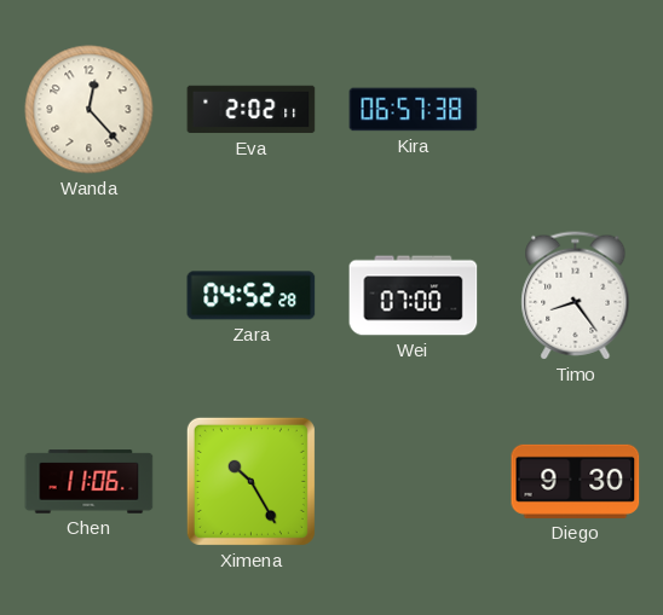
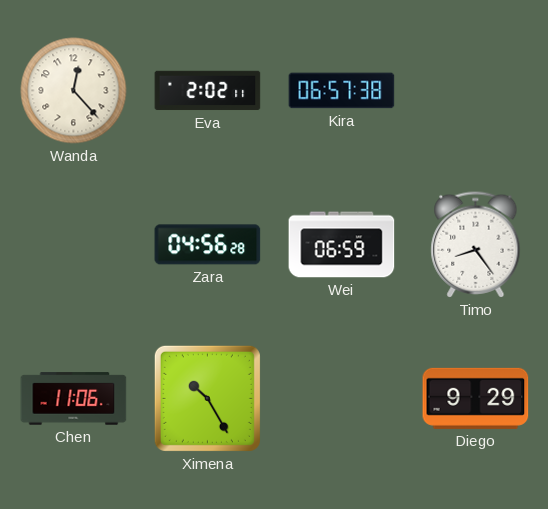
Zara: 04:52 -> 04:56 (208, 245)
Wei: 07:00 -> 06:59 (342, 245)
Diego: 9:30 -> 9:29 (476, 398)
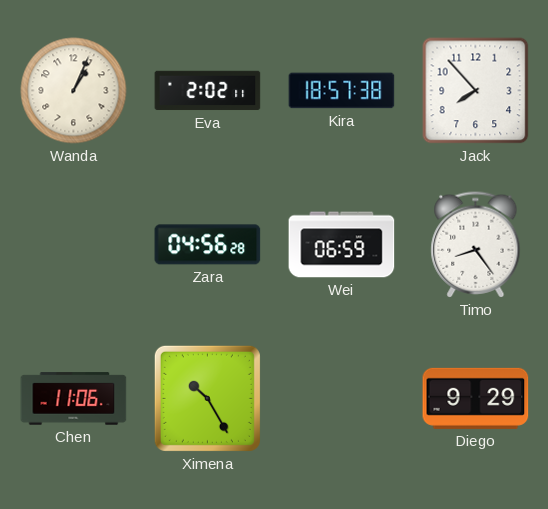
Wanda: 12:23 -> 1:04 (74, 91)
Kira: 06:57 -> 18:57 (342, 91)
Jack: none -> 7:53 (476, 91)
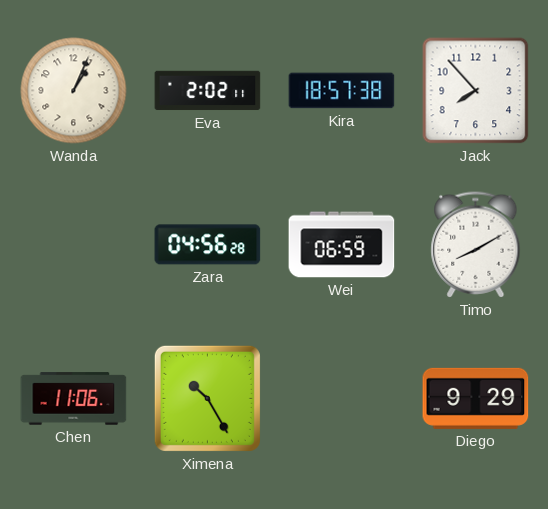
Timo: 8:24 -> 8:10 (476, 245)
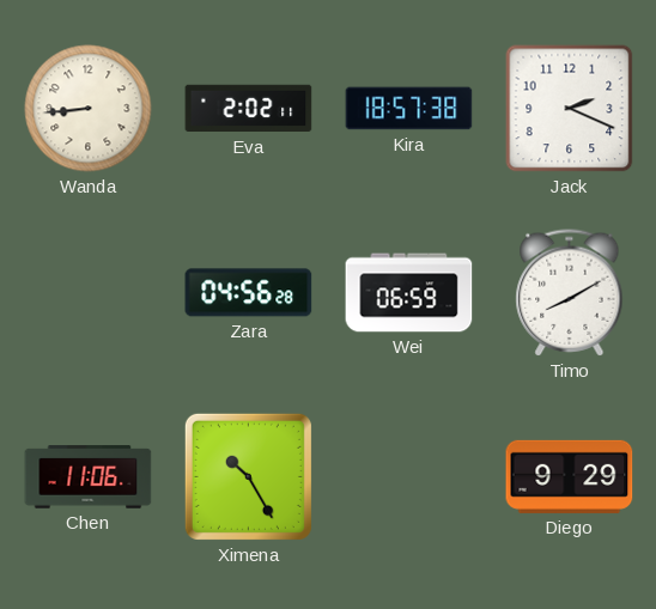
Wanda: 1:04 -> 8:44 (89, 109)
Jack: 7:53 -> 2:19 (570, 109)
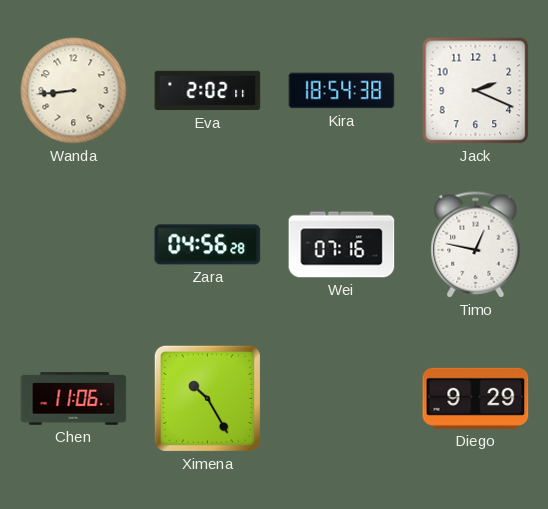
Kira: 18:57 -> 18:54 (342, 91)
Wei: 06:59 -> 07:16 (342, 245)
Timo: 8:10 -> 12:47 (476, 245)
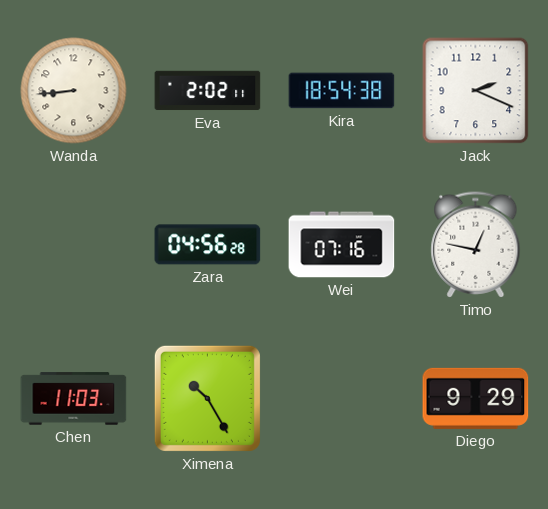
Chen: 11:06 -> 11:03 (74, 399)
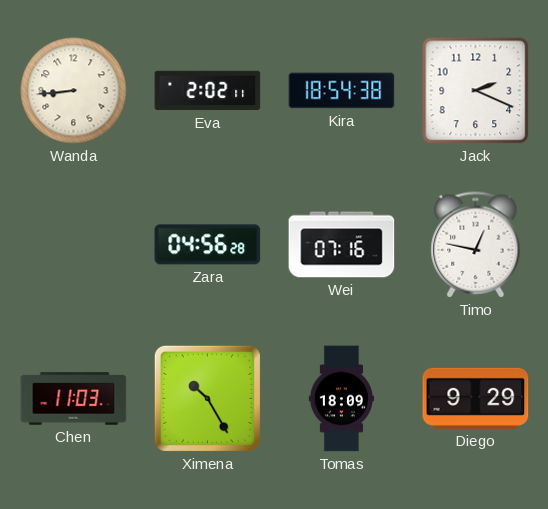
Tomas: none -> 18:09 (341, 399)
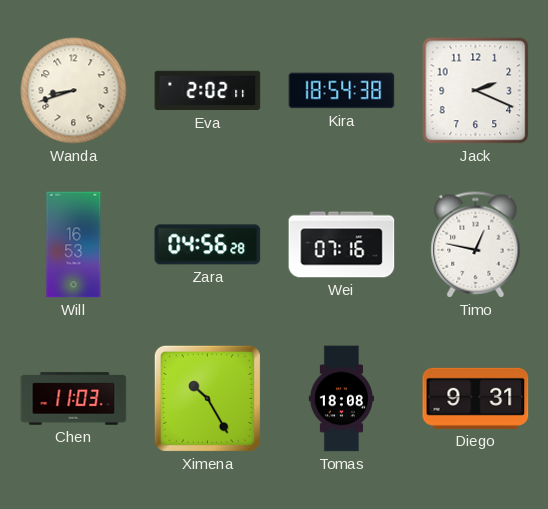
Wanda: 8:44 -> 8:42 (74, 91)
Will: none -> 16:53 (74, 245)
Tomas: 18:09 -> 18:08 (341, 399)
Diego: 9:29 -> 9:31 (476, 398)
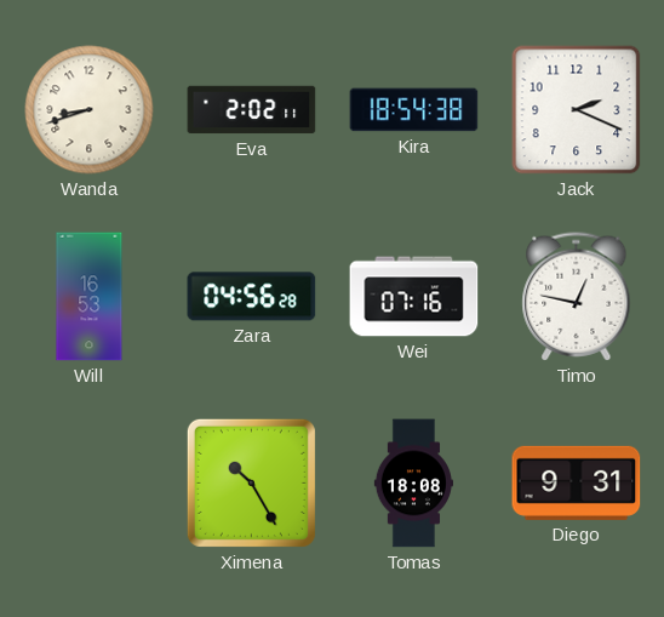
Chen: 11:03 -> none (74, 399)
